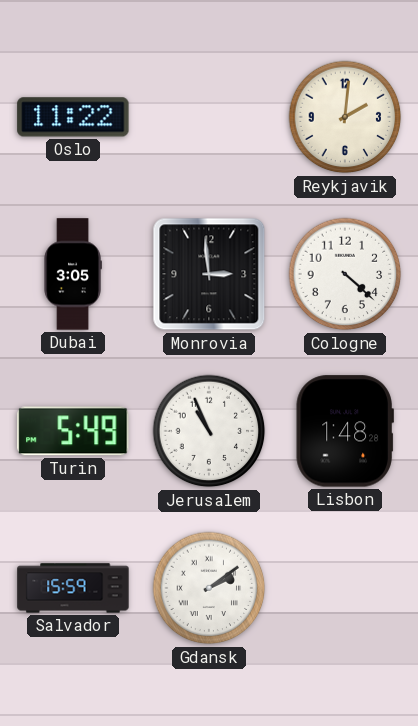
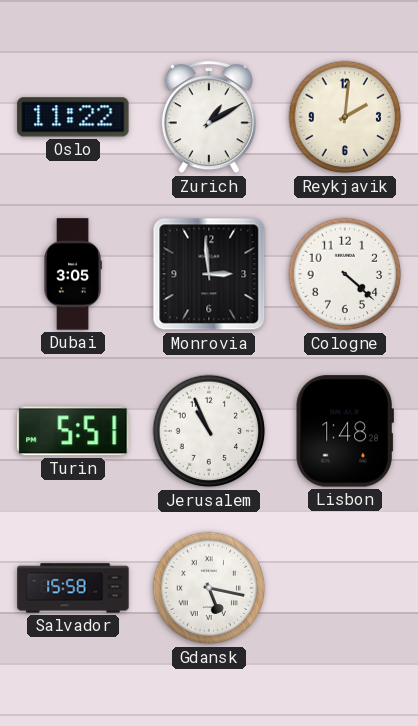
Zurich: none -> 1:10 (209, 118)
Turin: 5:49 -> 5:51 (73, 431)
Salvador: 15:59 -> 15:58 (73, 588)
Gdansk: 2:09 -> 5:17 (209, 588)
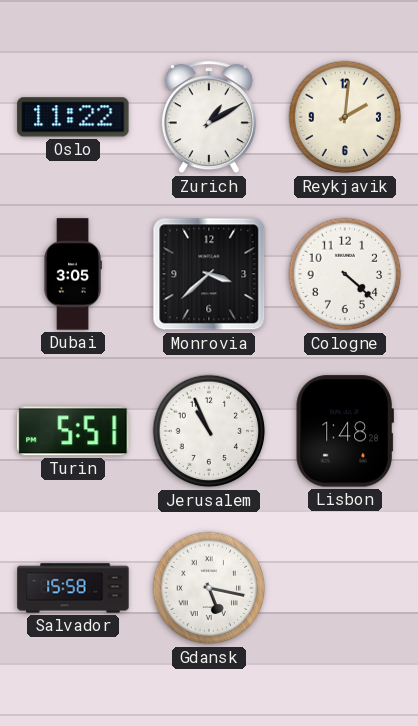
Monrovia: 2:59 -> 3:38 (209, 274)
